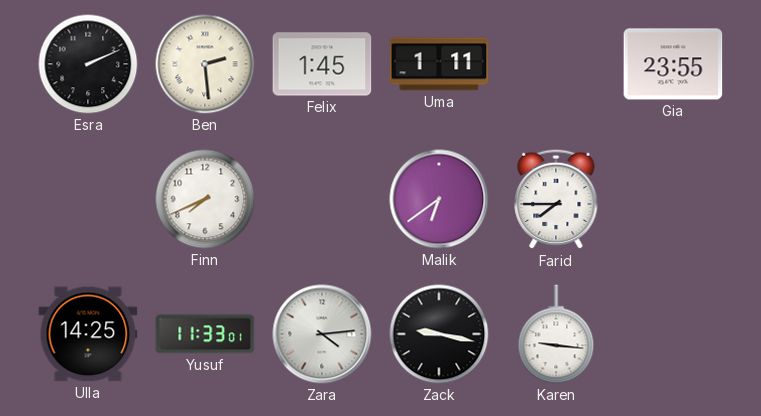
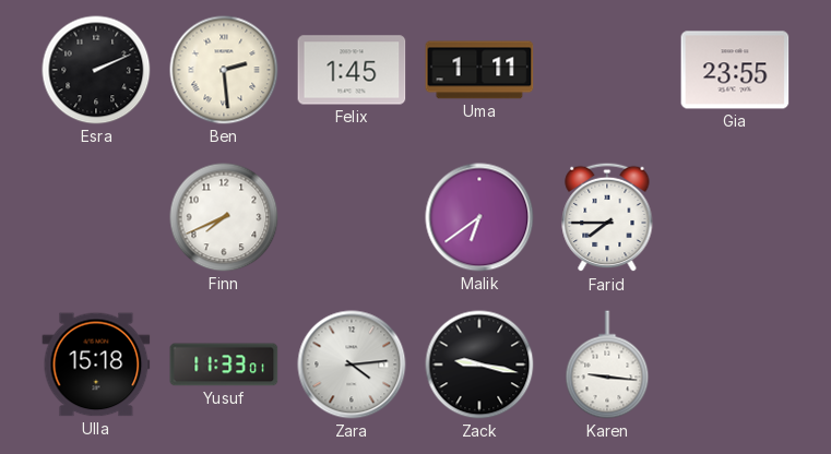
Ulla: 14:25 -> 15:18 (96, 365)
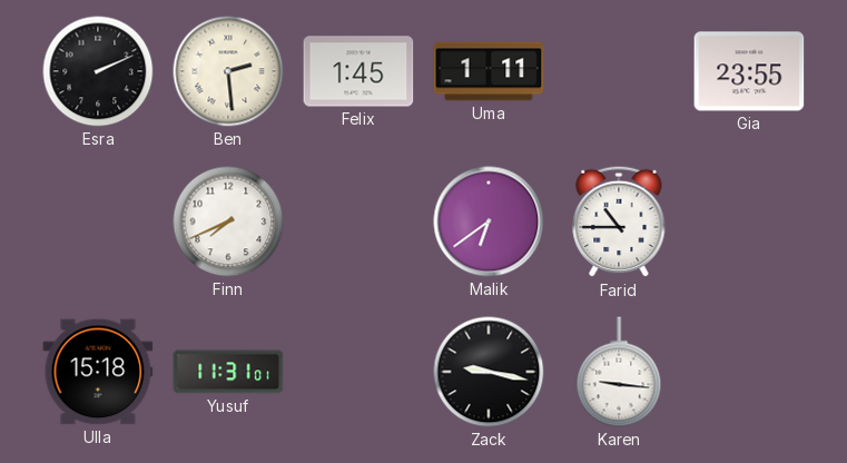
Farid: 7:45 -> 10:45 (619, 221)
Yusuf: 11:33 -> 11:31 (228, 372)
Zara: 4:14 -> none (352, 365)
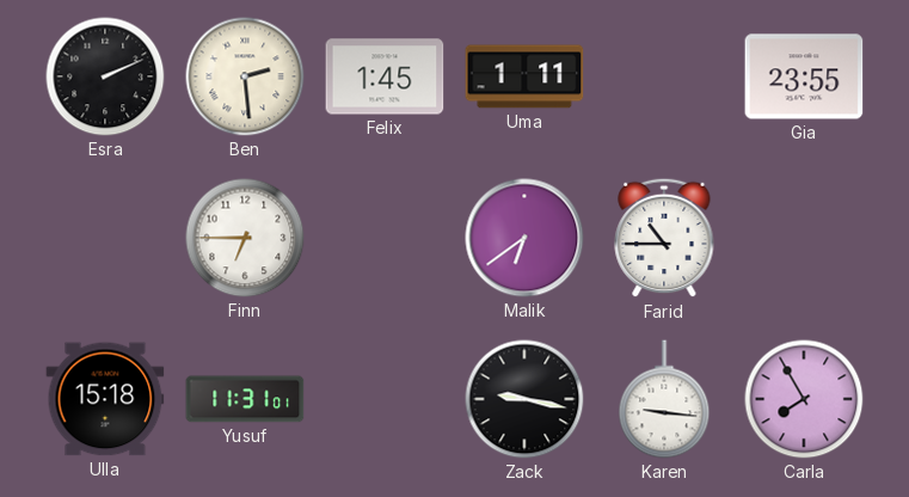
Finn: 7:41 -> 6:45 (245, 238)
Carla: none -> 7:55 (804, 399)
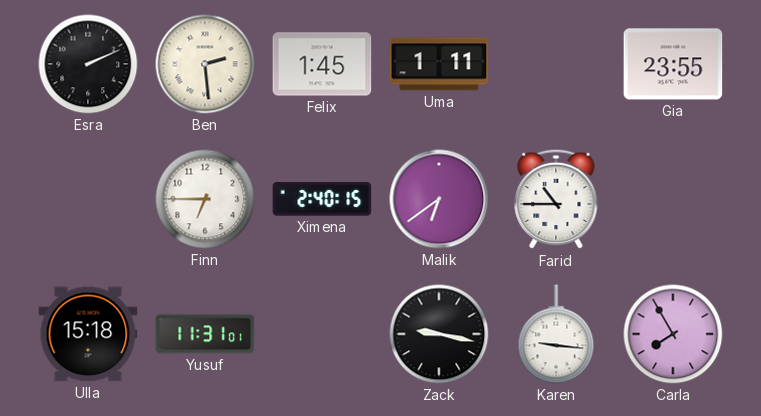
Ximena: none -> 2:40 (322, 199)
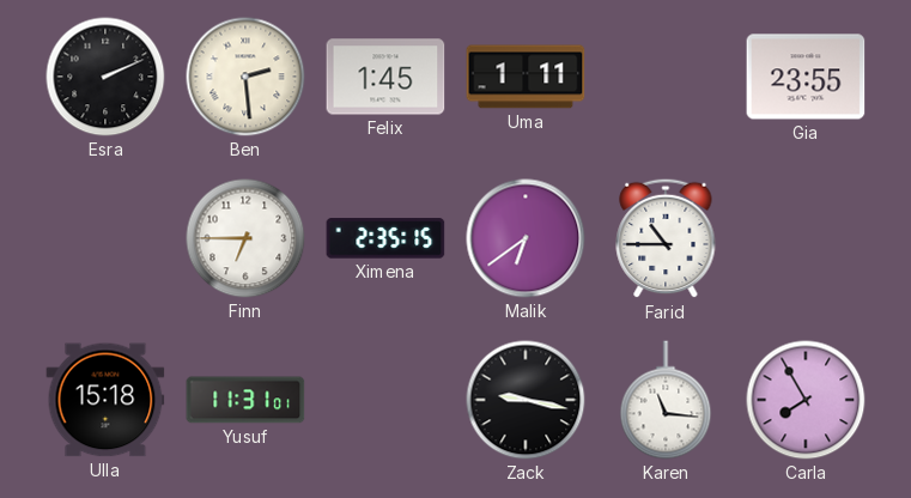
Ximena: 2:40 -> 2:35 (385, 238)
Karen: 9:16 -> 11:16 (666, 400)
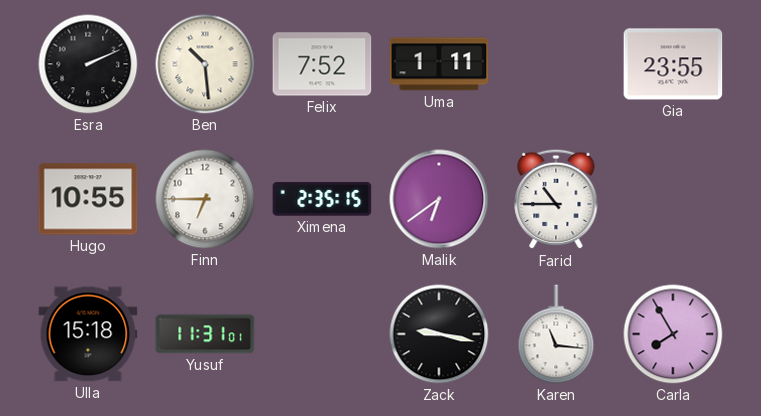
Ben: 2:29 -> 10:29 (205, 64)
Felix: 1:45 -> 7:52 (322, 64)
Hugo: none -> 10:55 (88, 199)
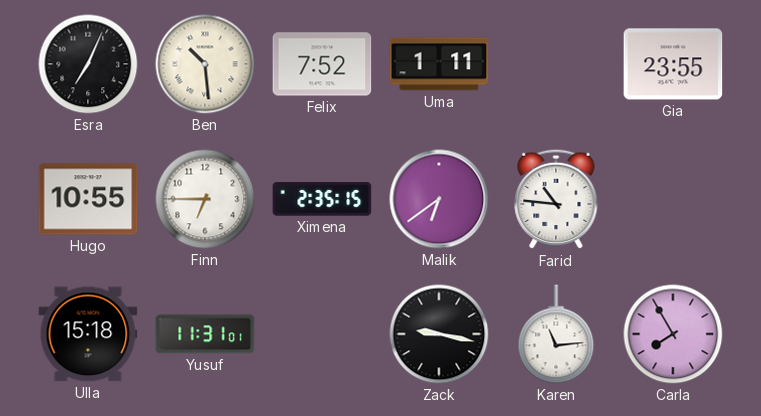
Esra: 2:11 -> 7:04 (88, 64)
Farid: 10:45 -> 10:46 (556, 199)
Karen: 11:16 -> 11:14 (556, 334)
